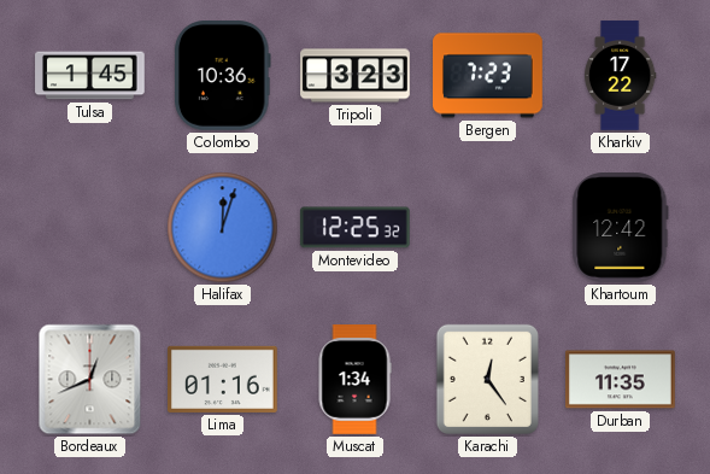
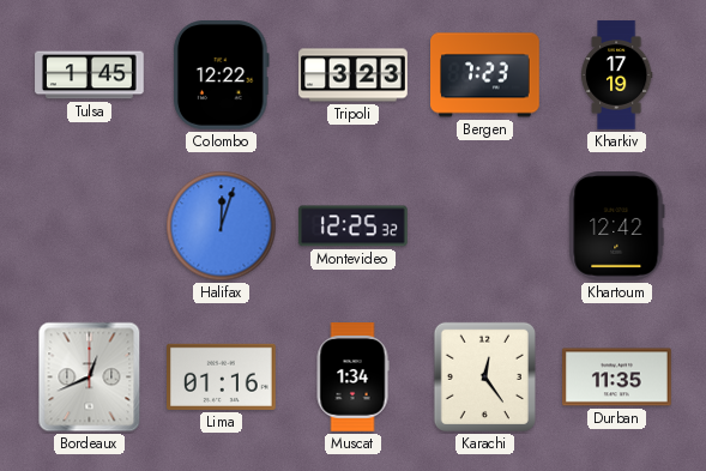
Colombo: 10:36 -> 12:22 (221, 76)
Kharkiv: 17:22 -> 17:19 (616, 76)
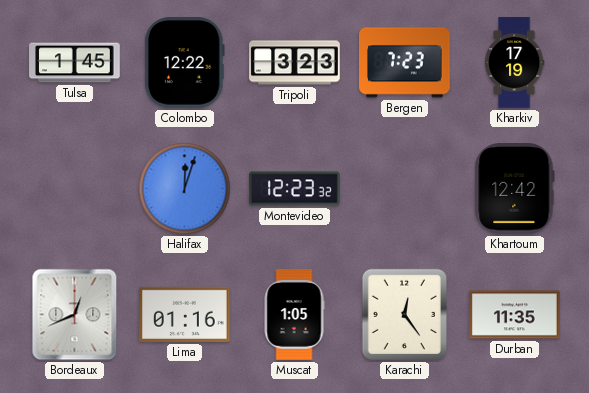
Montevideo: 12:25 -> 12:23 (294, 189)
Muscat: 1:34 -> 1:05 (294, 315)
